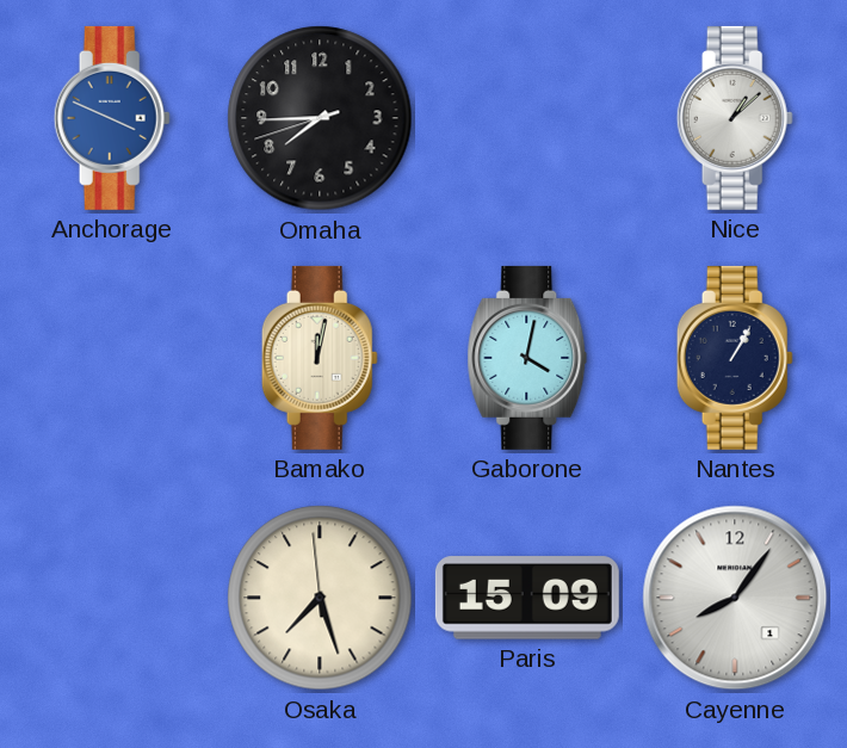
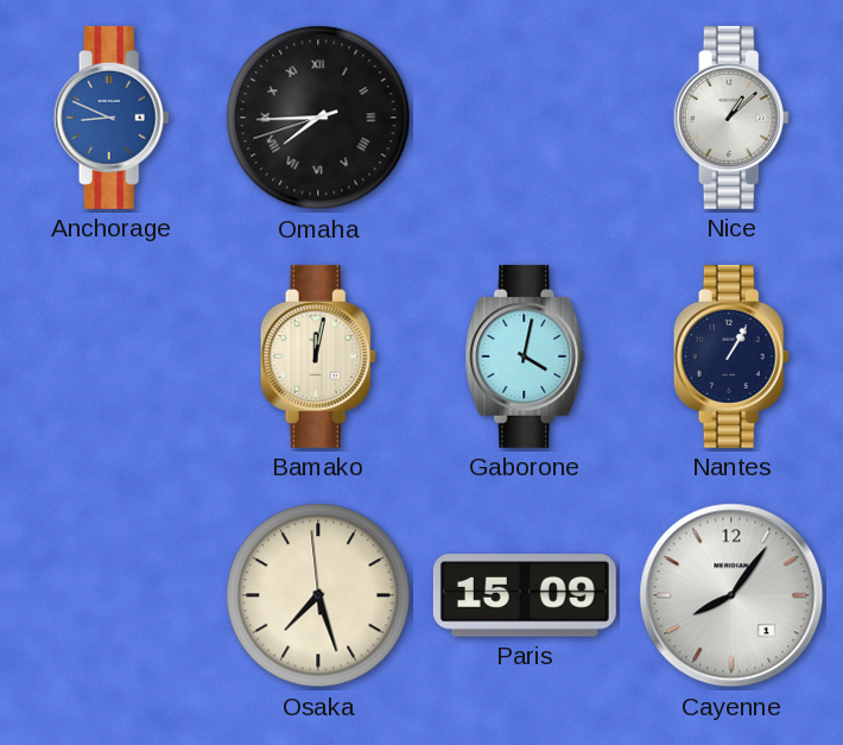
Anchorage: 3:49 -> 8:49 (112, 118)
Omaha numerals: Arabic -> Roman (318, 118)
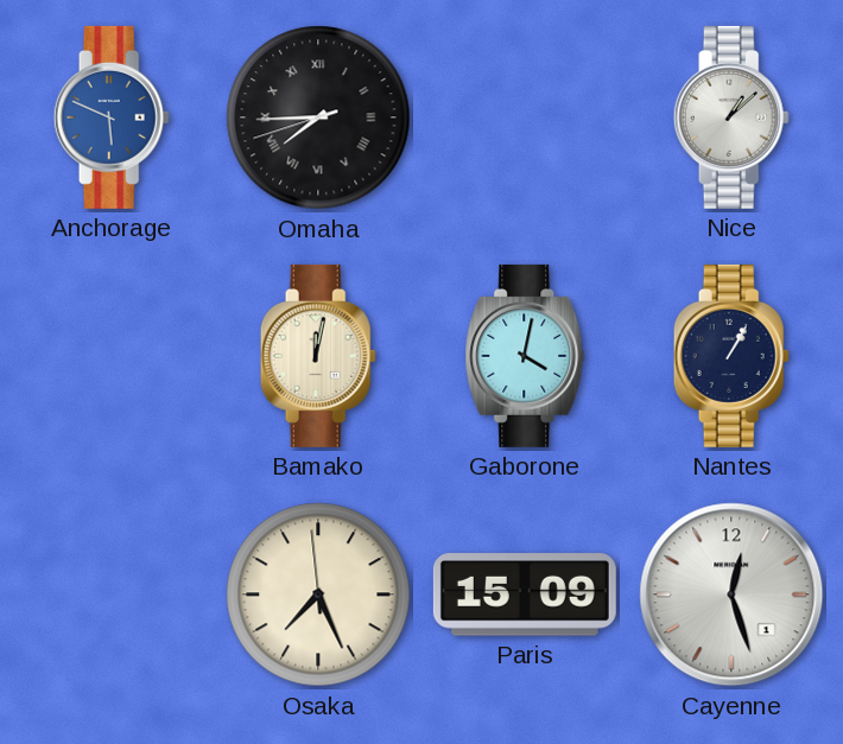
Anchorage: 8:49 -> 5:49 (112, 117)
Osaka: 7:26 -> 7:25 (318, 594)
Cayenne: 8:06 -> 12:27 (731, 594)
